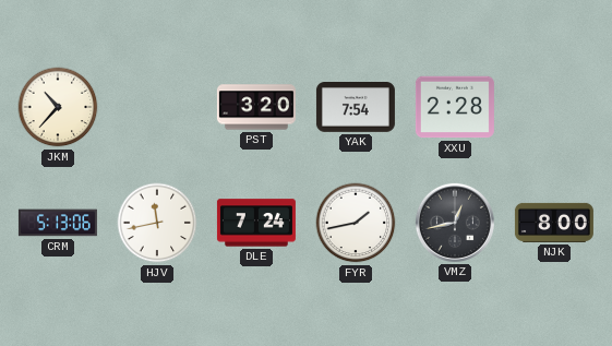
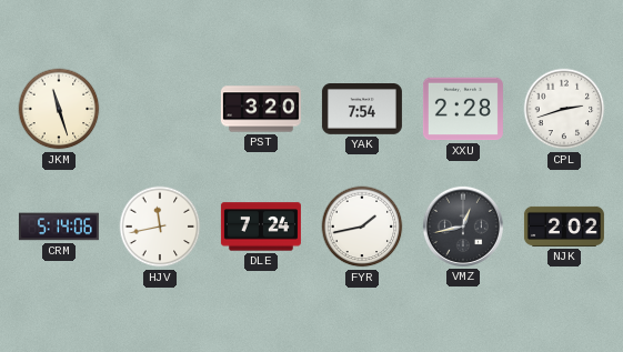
JKM: 10:37 -> 11:27 (59, 109)
CPL: none -> 2:42 (564, 109)
CRM: 5:13 -> 5:14 (59, 227)
NJK: 8:00 -> 2:02 (564, 227)
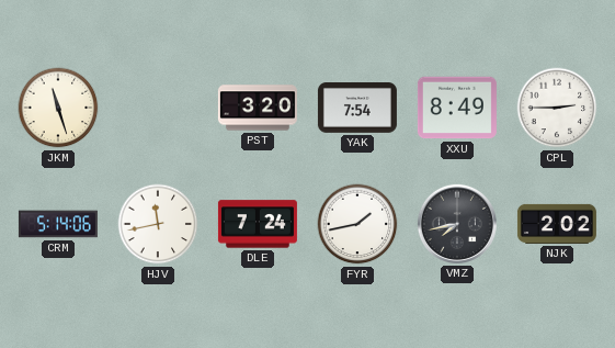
XXU: 2:28 -> 8:49 (457, 108)
CPL: 2:42 -> 2:45 (557, 108)
VMZ: 12:43 -> 7:43 (457, 224)
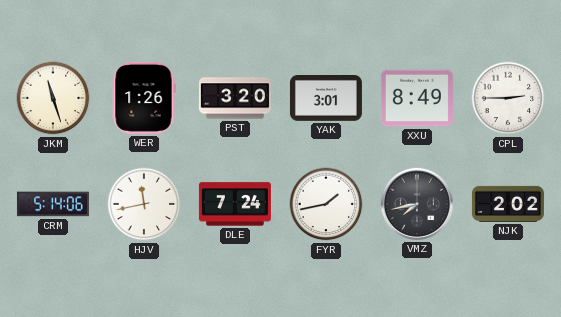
WER: none -> 1:26 (144, 98)
YAK: 7:54 -> 3:01 (326, 99)
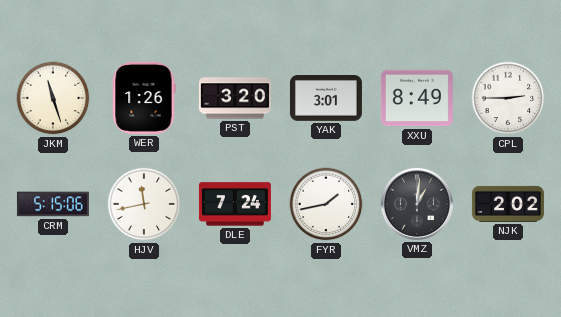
CRM: 5:14 -> 5:15 (53, 204)
VMZ: 7:43 -> 1:01 (417, 204)
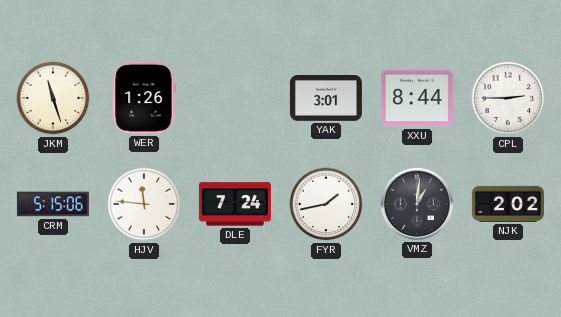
PST: 3:20 -> none (235, 98)
XXU: 8:49 -> 8:44 (417, 98)
HJV: 11:43 -> 11:46 (144, 204)
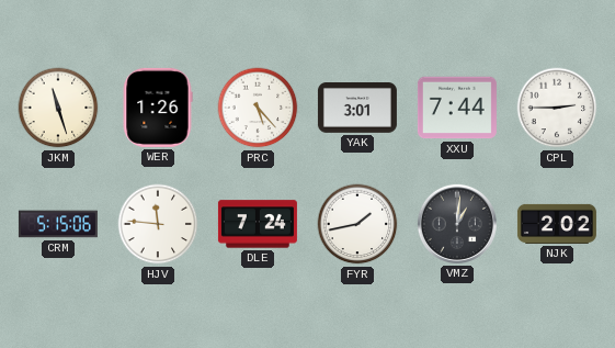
PRC: none -> 5:23 (258, 108)
XXU: 8:44 -> 7:44 (457, 108)
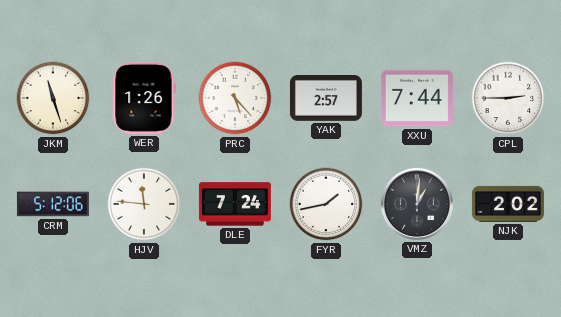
YAK: 3:01 -> 2:57 (326, 99)
CRM: 5:15 -> 5:12 (53, 204)
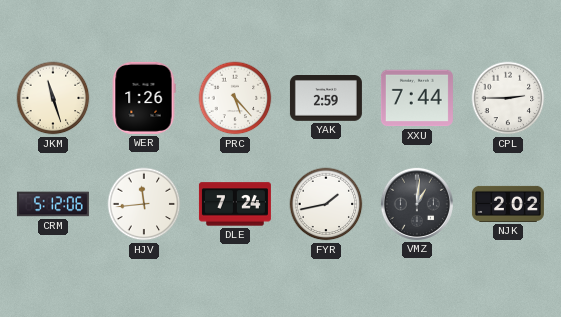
YAK: 2:57 -> 2:59 (326, 99)
HJV: 11:46 -> 11:44 (144, 204)
